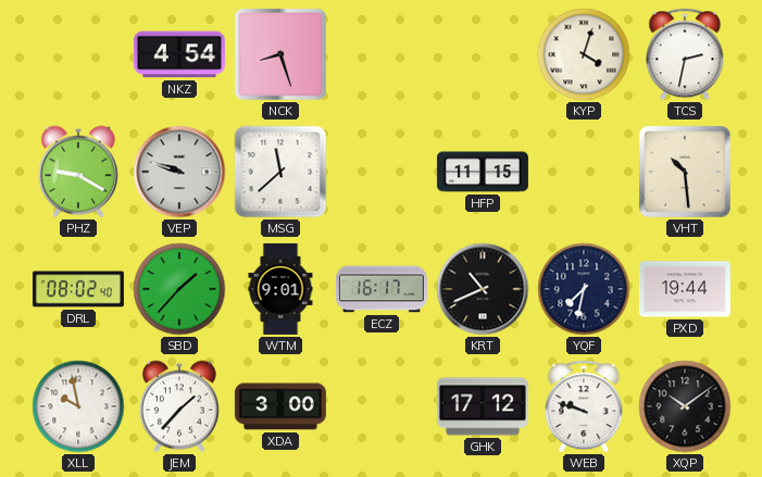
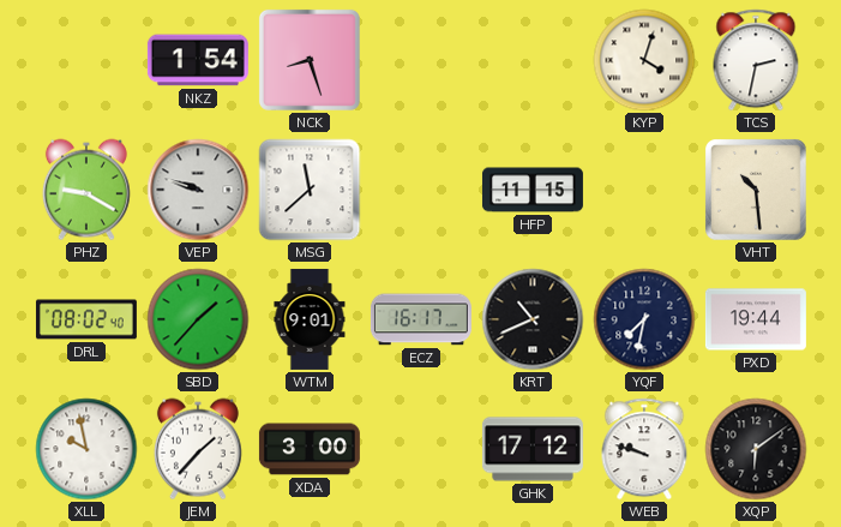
NKZ: 4:54 -> 1:54 (198, 60)
XQP: 10:09 -> 6:09 (756, 449)
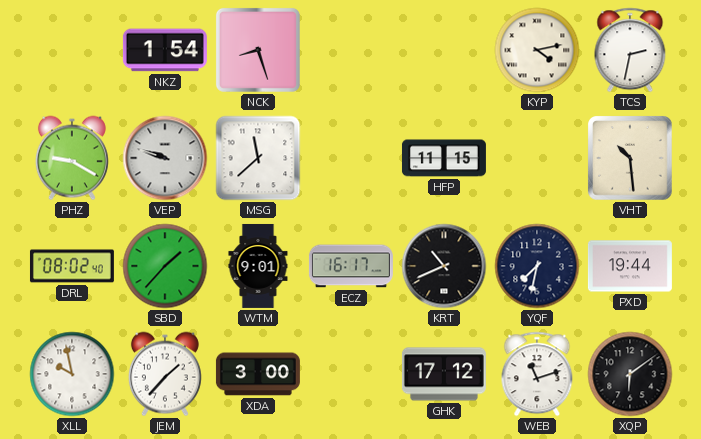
KYP: 4:03 -> 4:13 (537, 50)
WEB: 9:48 -> 11:12 (537, 374)
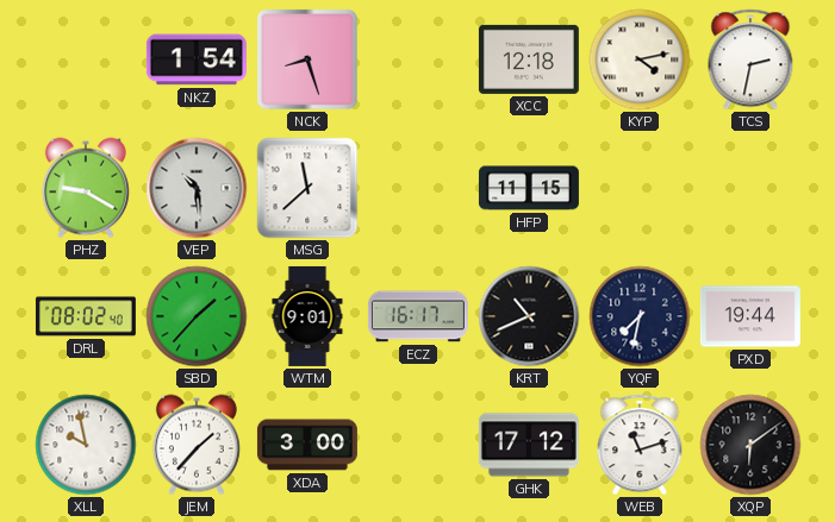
XCC: none -> 12:18 (529, 59)
VEP: 9:48 -> 10:29 (197, 188)
VHT: 10:29 -> none (631, 159)
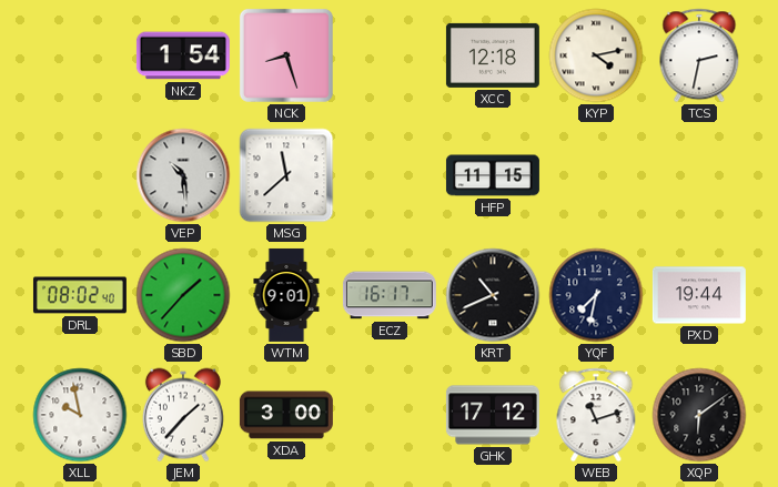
PHZ: 9:20 -> none (86, 188)
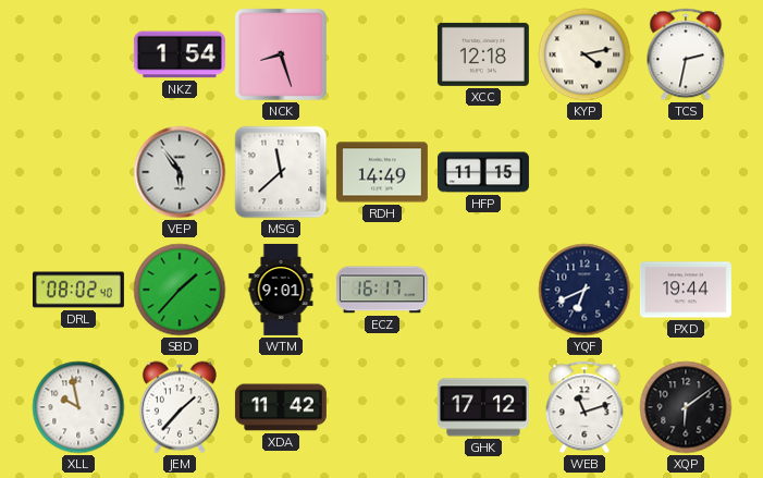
VEP: 10:29 -> 5:54 (180, 172)
RDH: none -> 14:49 (382, 172)
KRT: 10:41 -> none (493, 295)
YQF: 7:32 -> 6:41 (584, 290)
XDA: 3:00 -> 11:42 (281, 407)
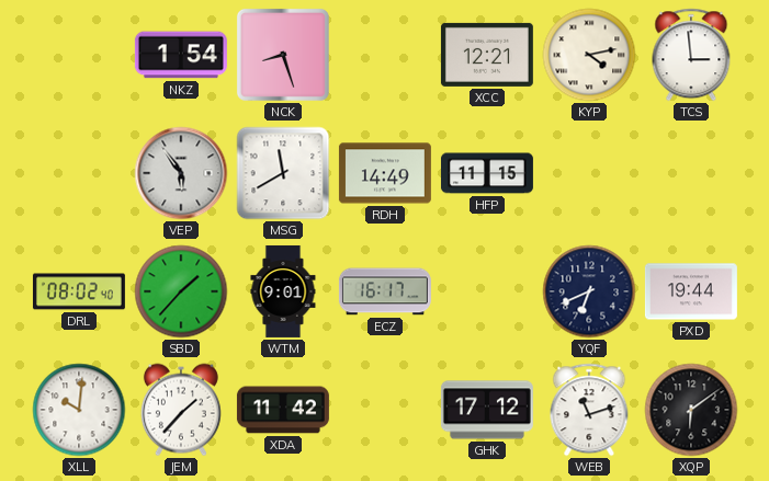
XCC: 12:18 -> 12:21 (487, 55)
TCS: 2:32 -> 2:59 (691, 55)
MSG: 11:38 -> 11:40 (283, 173)
XLL: 9:58 -> 10:01 (79, 410)
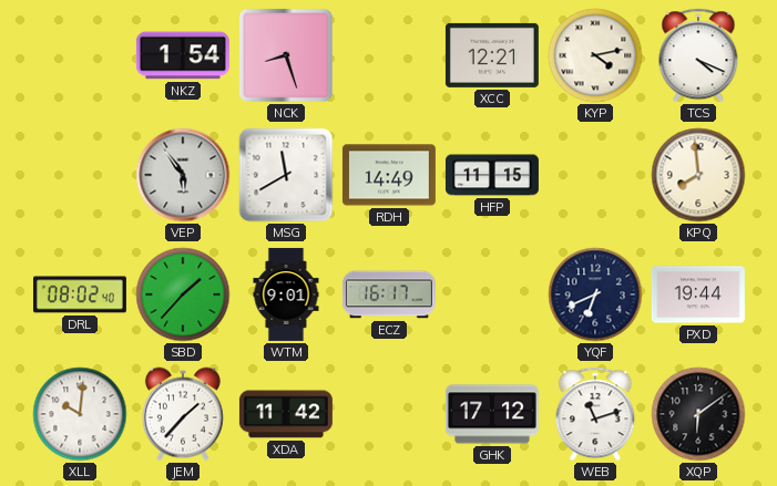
TCS: 2:59 -> 4:19 (698, 55)
KPQ: none -> 7:59 (698, 175)
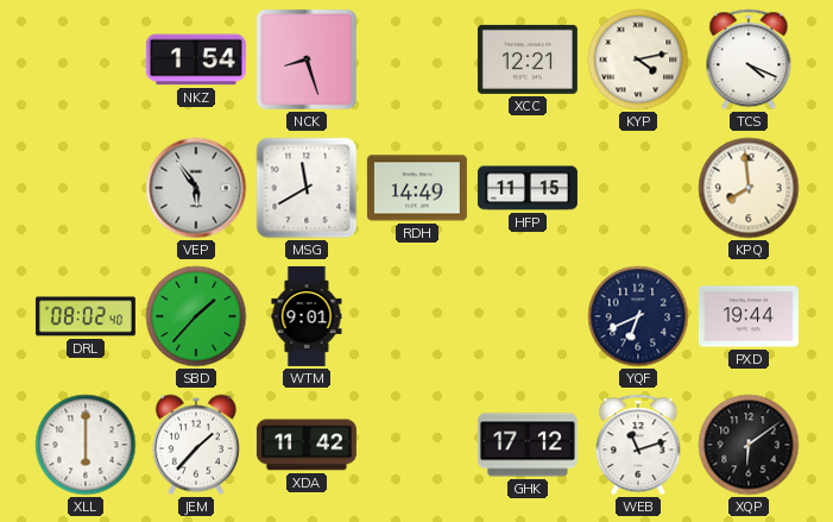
ECZ: 16:17 -> none (389, 294)
XLL: 10:01 -> 6:00 (86, 445)
